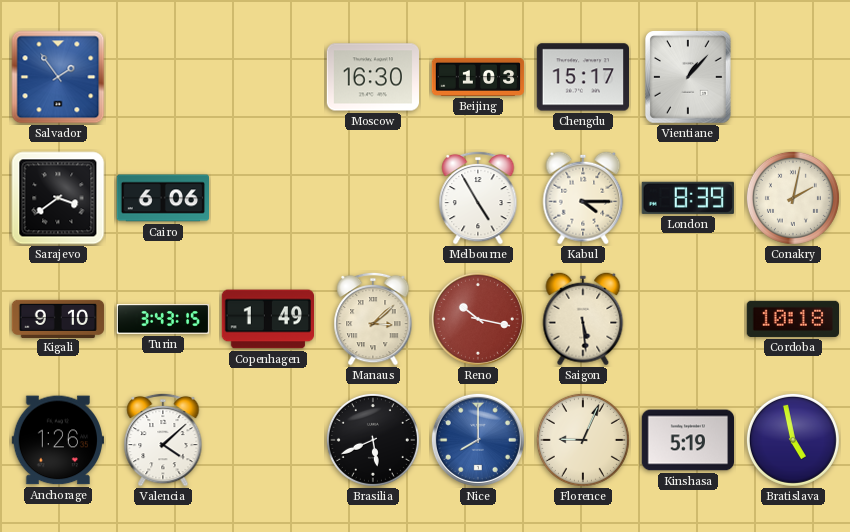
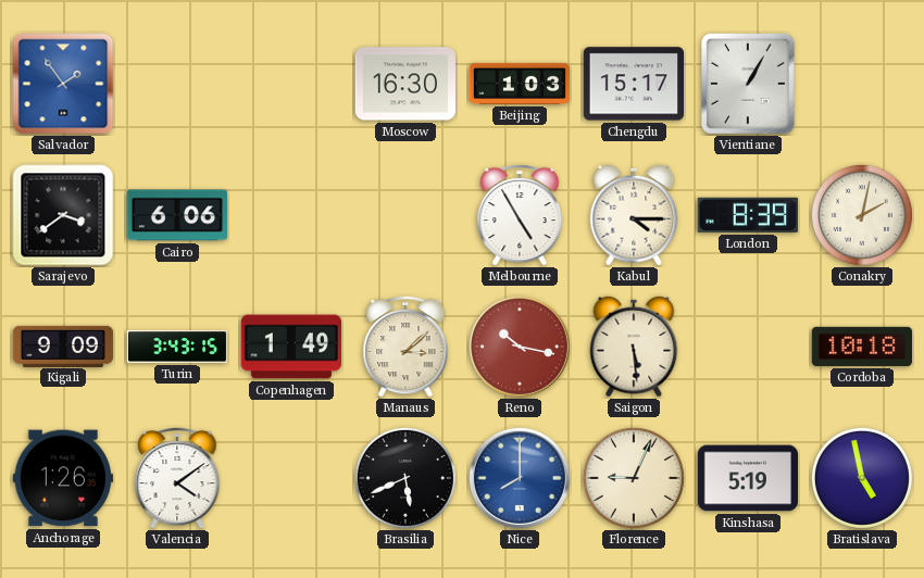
Vientiane: 1:07 -> 1:05 (749, 85)
Kigali: 9:10 -> 9:09 (63, 345)
Valencia: 4:08 -> 4:09 (177, 478)
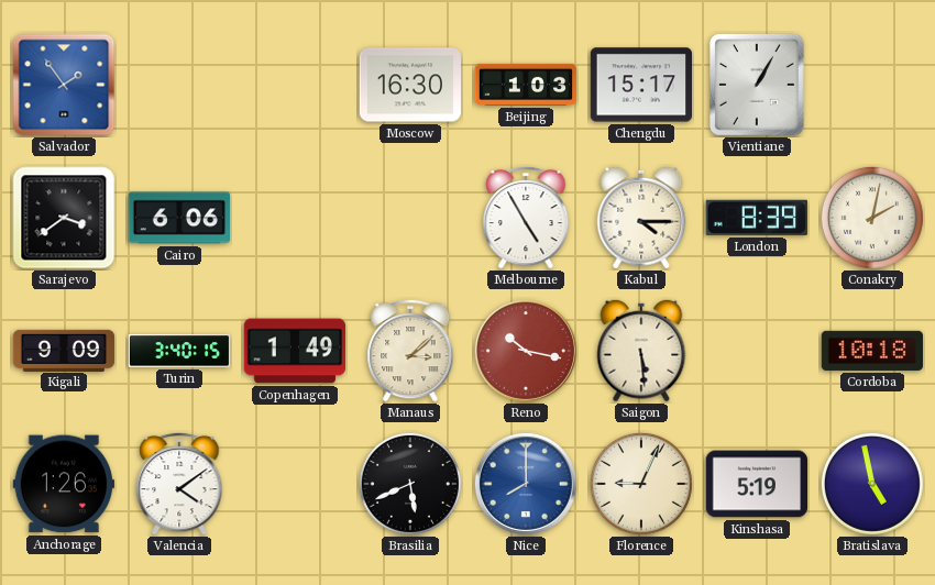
Turin: 3:43 -> 3:40 (179, 351)
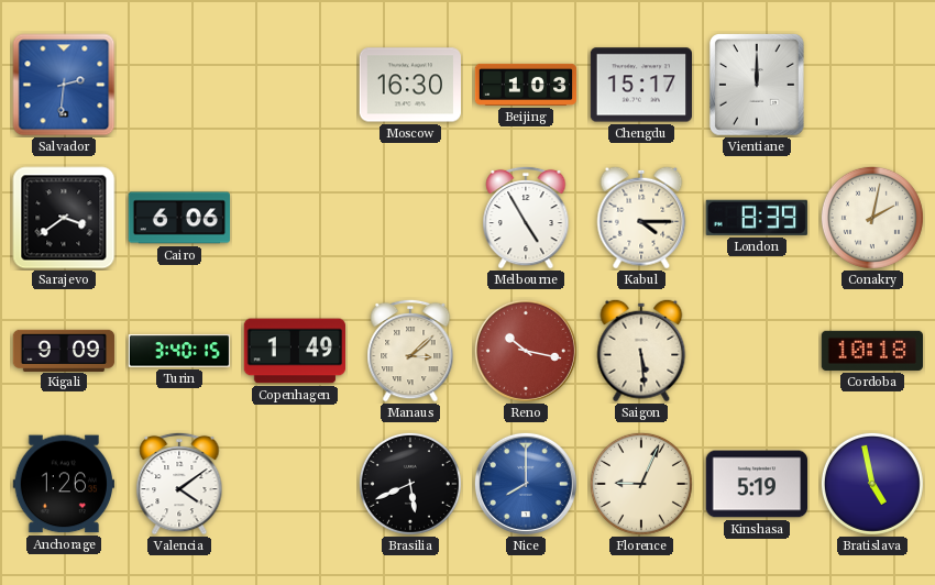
Salvador: 1:54 -> 2:31 (64, 85)
Vientiane: 1:05 -> 12:00 (758, 86)
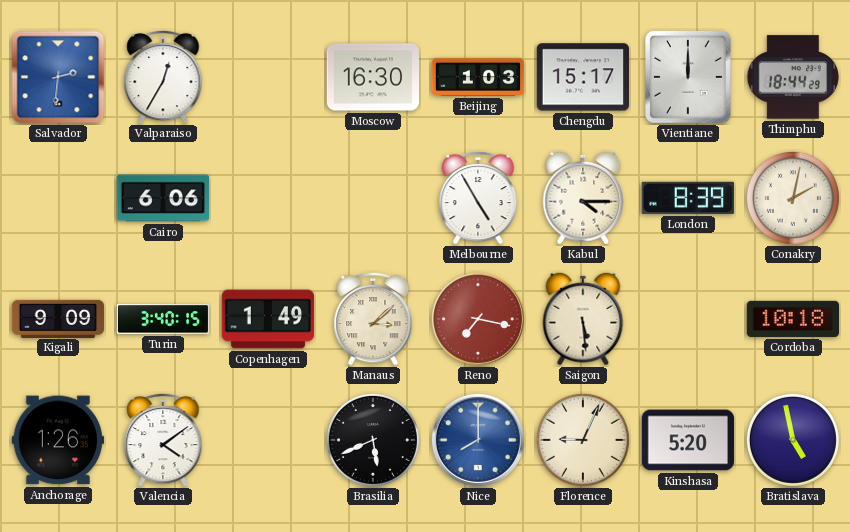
Valparaiso: none -> 12:35 (163, 77)
Thimphu: none -> 18:44 (793, 77)
Sarajevo: 3:39 -> none (64, 218)
Reno: 10:17 -> 7:17 (478, 319)
Kinshasa: 5:19 -> 5:20 (688, 440)
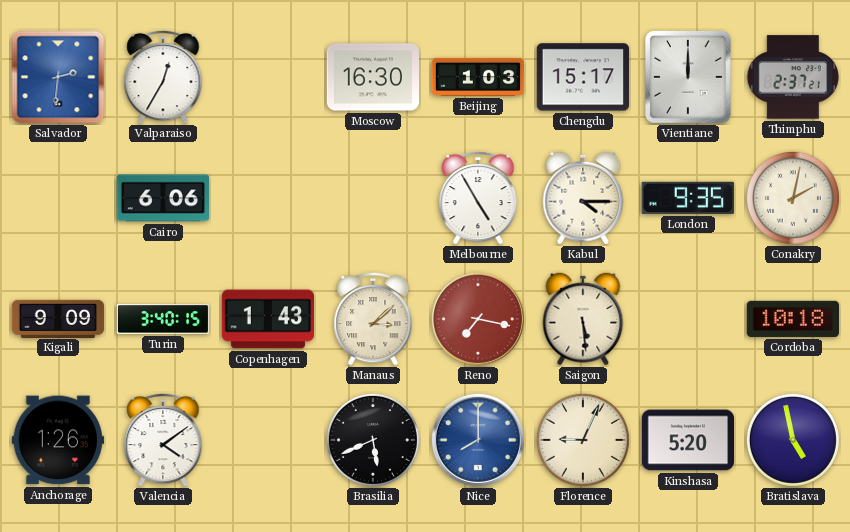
Thimphu: 18:44 -> 2:37 (793, 77)
London: 8:39 -> 9:35 (688, 198)
Copenhagen: 1:49 -> 1:43 (267, 319)
